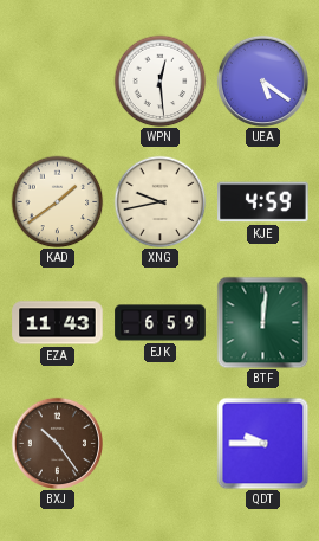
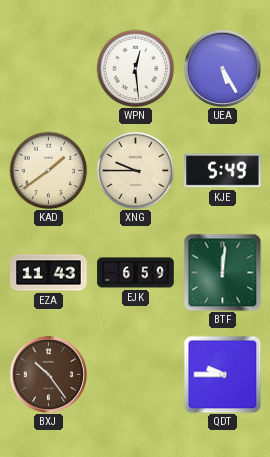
UEA: 5:21 -> 5:25 (222, 68)
XNG: 9:43 -> 9:45 (135, 170)
KJE: 4:59 -> 5:49 (223, 171)
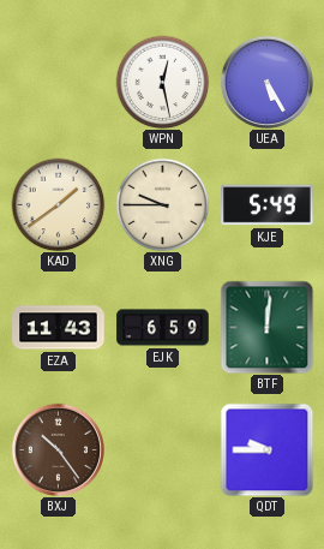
WPN: 12:29 -> 12:28 (162, 82)
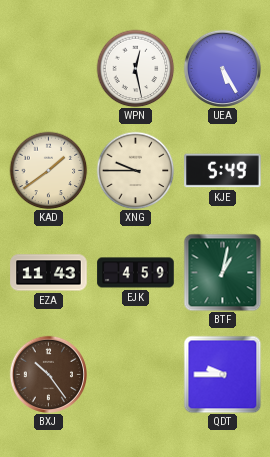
EJK: 6:59 -> 4:59 (136, 273)
BTF: 12:01 -> 1:02 (222, 272)
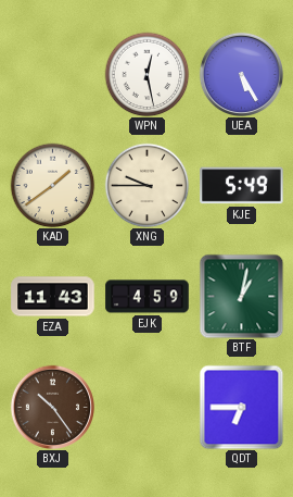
QDT: 9:45 -> 6:45 (241, 407)
